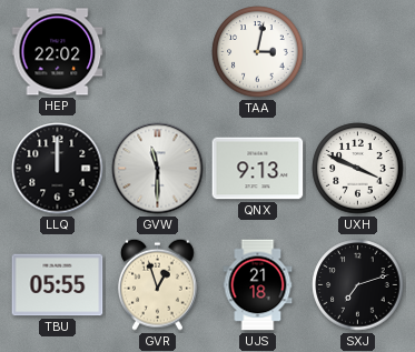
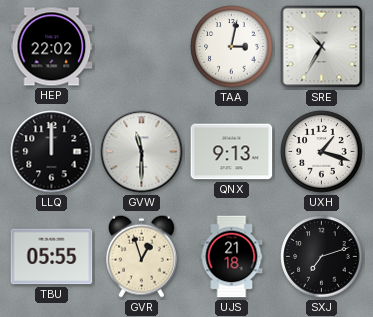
SRE: none -> 10:35 (322, 47)
UXH: 3:49 -> 1:18 (322, 152)
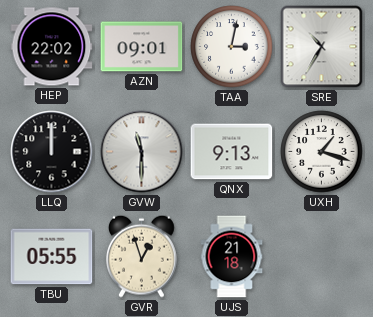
AZN: none -> 09:01 (142, 47)
SXJ: 7:12 -> none (322, 257)
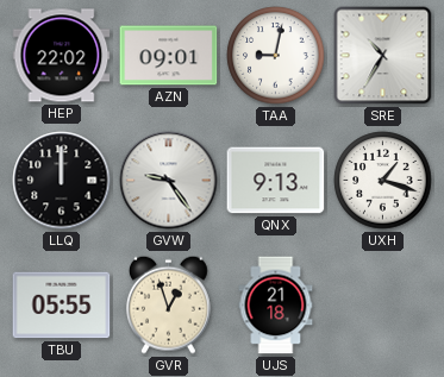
TAA: 3:02 -> 9:02 (276, 56)
GVW: 11:30 -> 9:24 (169, 181)
